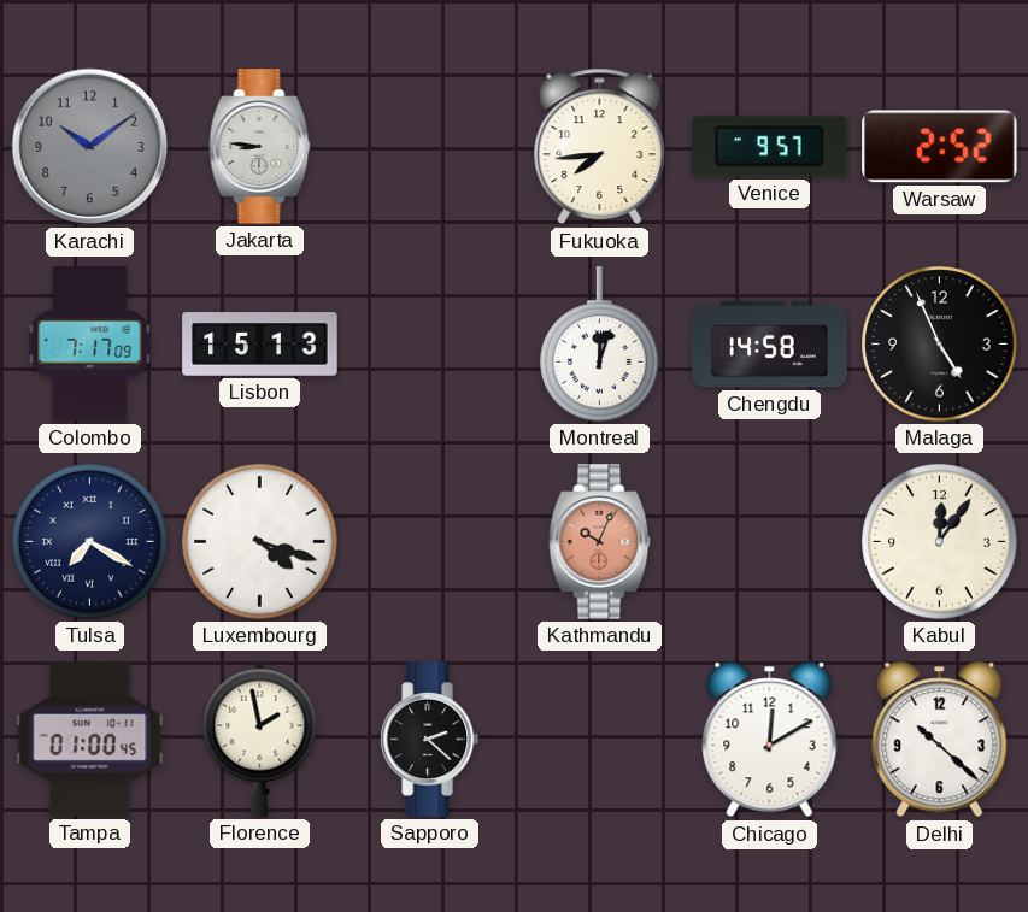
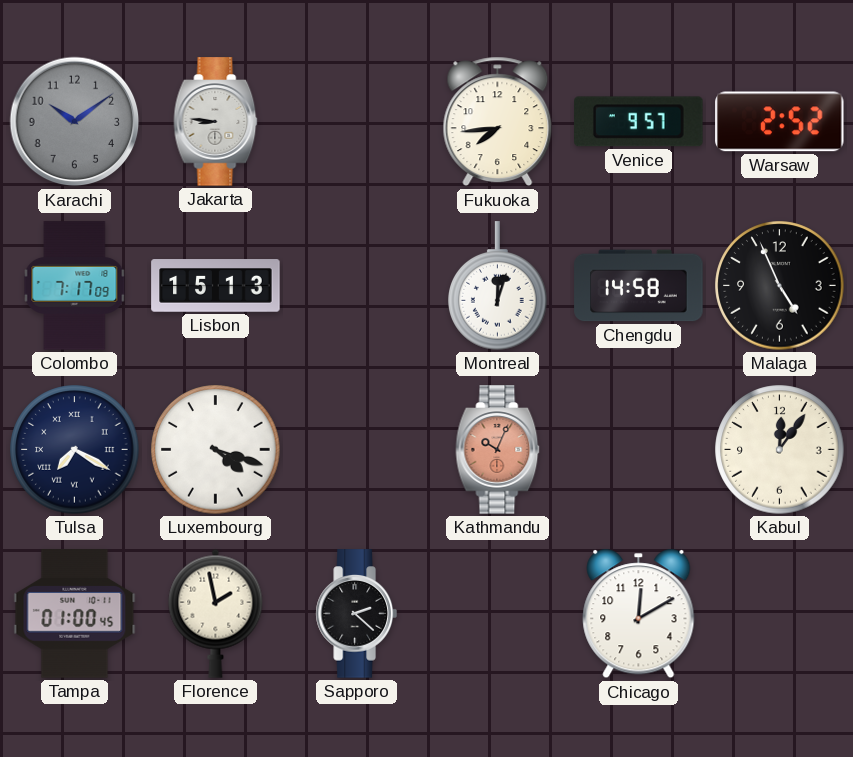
Delhi: 10:22 -> none (940, 740)
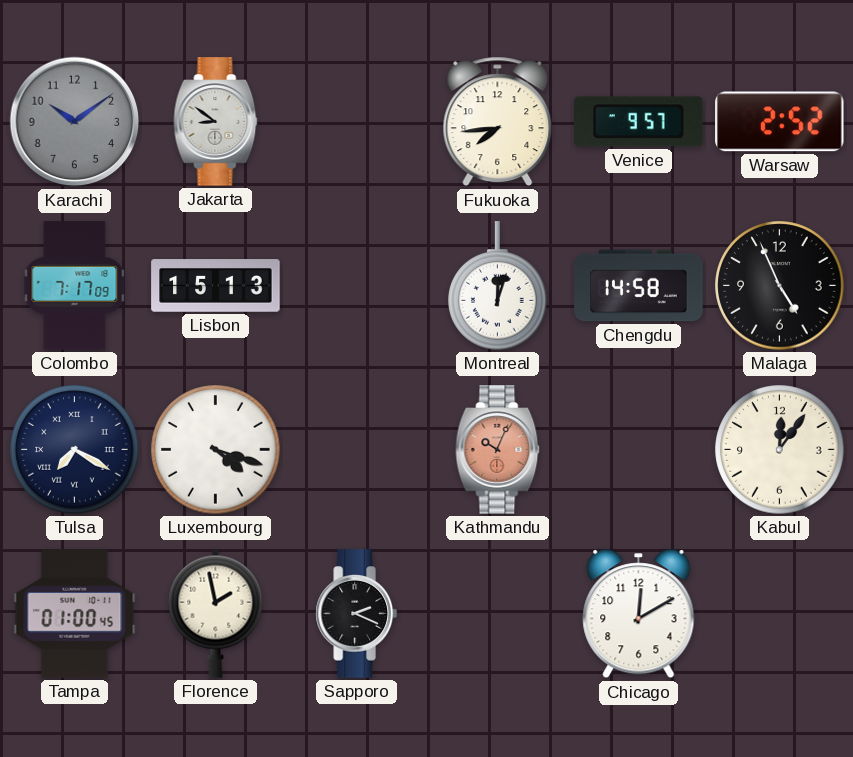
Jakarta: 8:46 -> 8:51 (216, 122)
Sapporo: 2:22 -> 2:19 (356, 614)
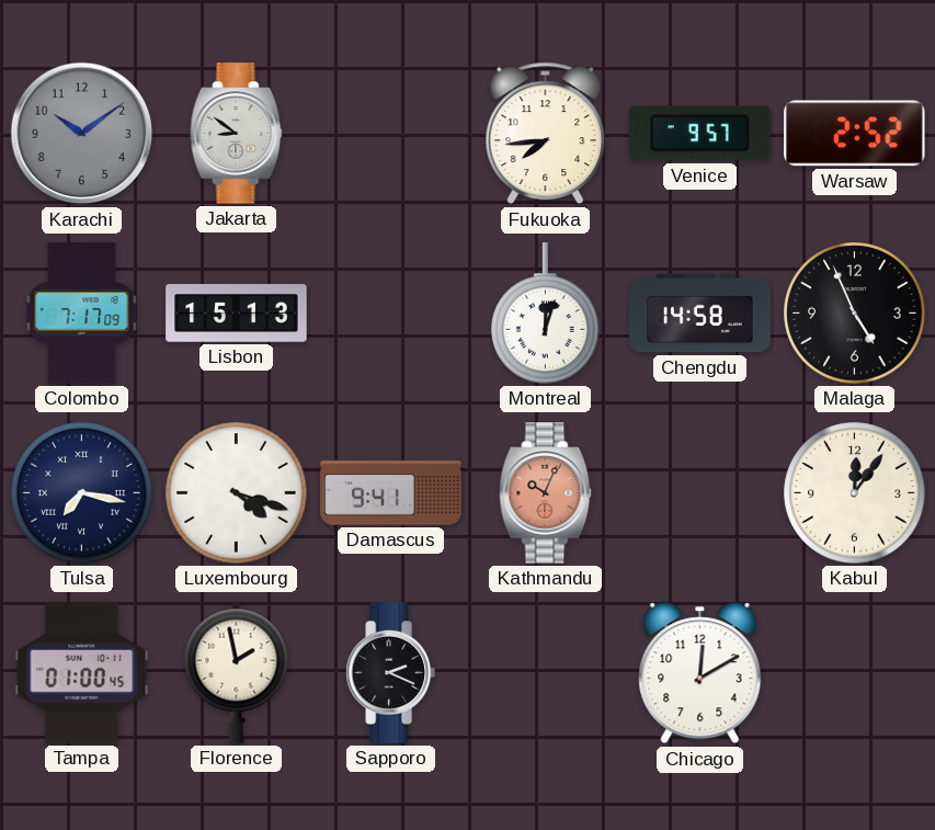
Tulsa: 7:20 -> 7:17 (82, 493)
Damascus: none -> 9:41 (391, 493)
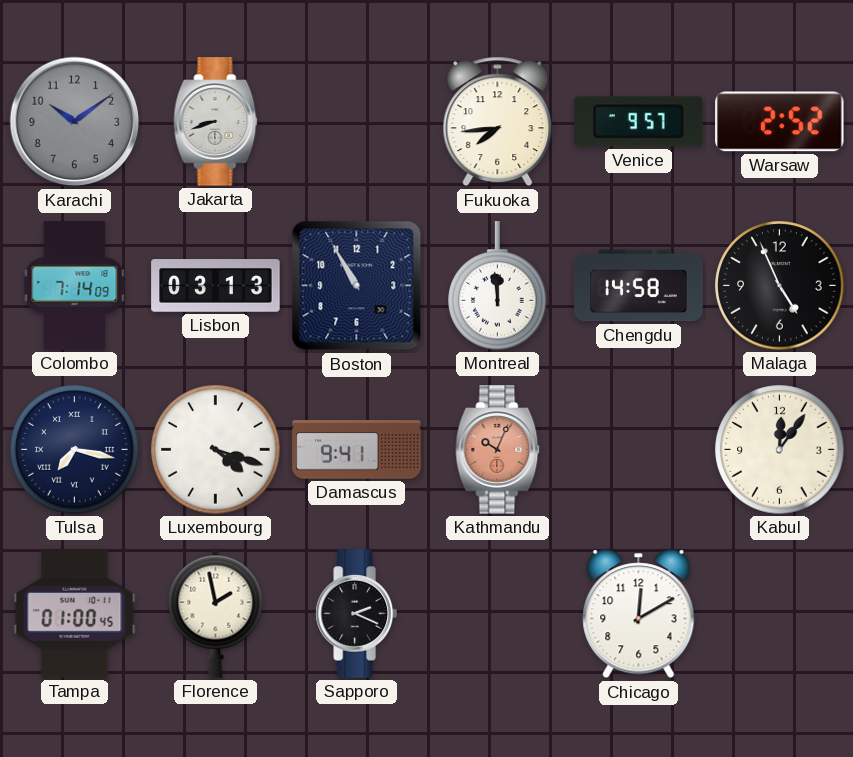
Jakarta: 8:51 -> 8:42 (216, 122)
Colombo: 7:17 -> 7:14 (75, 286)
Lisbon: 15:13 -> 03:13 (216, 286)
Boston: none -> 10:55 (357, 286)
Montreal: 12:03 -> 11:59 (498, 286)
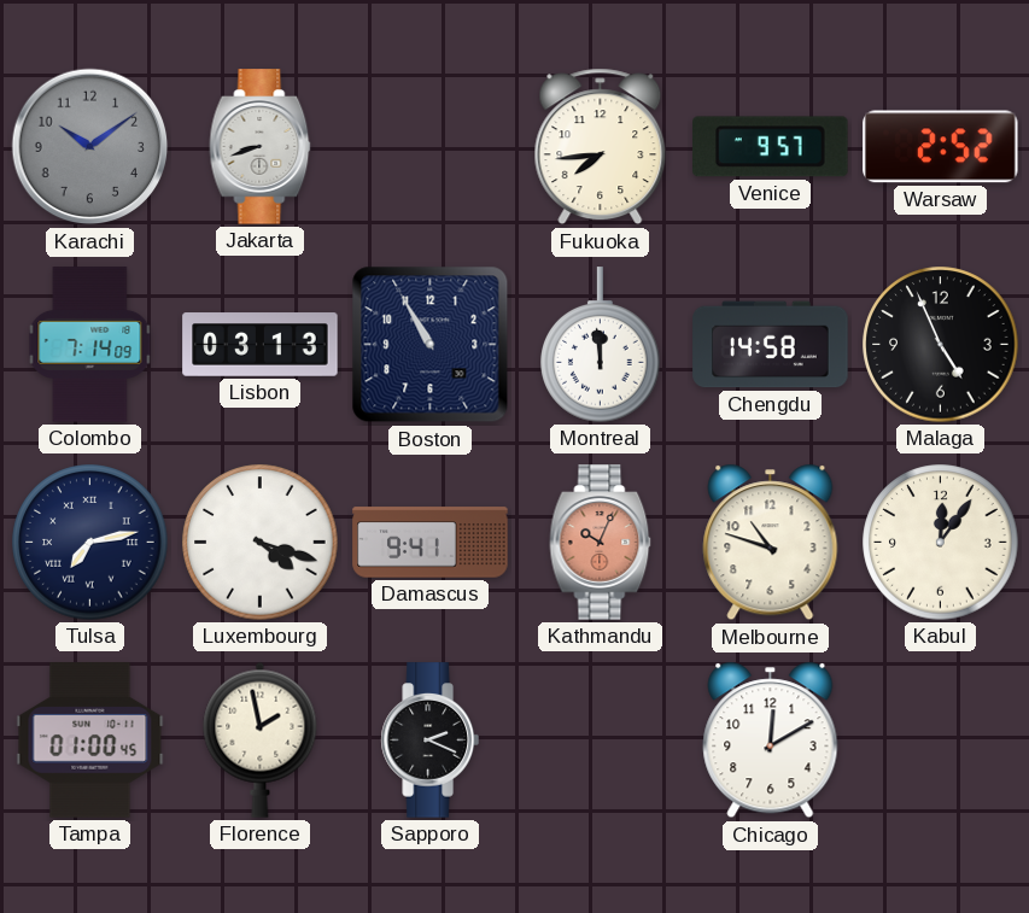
Tulsa: 7:17 -> 7:13 (90, 543)
Melbourne: none -> 10:48 (771, 543)
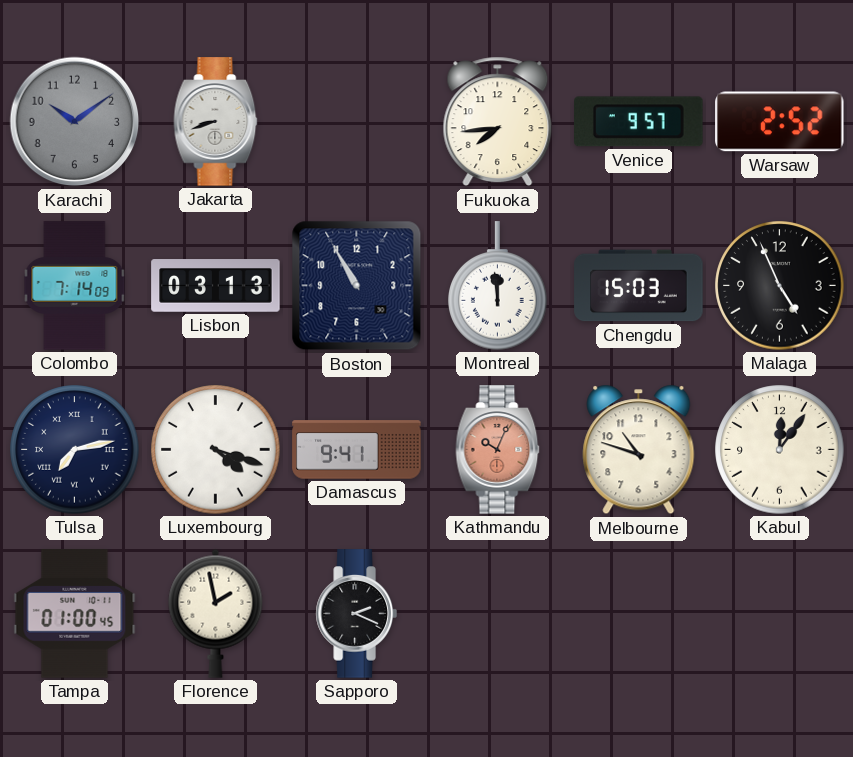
Chengdu: 14:58 -> 15:03 (639, 286)
Chicago: 12:10 -> none (771, 741)
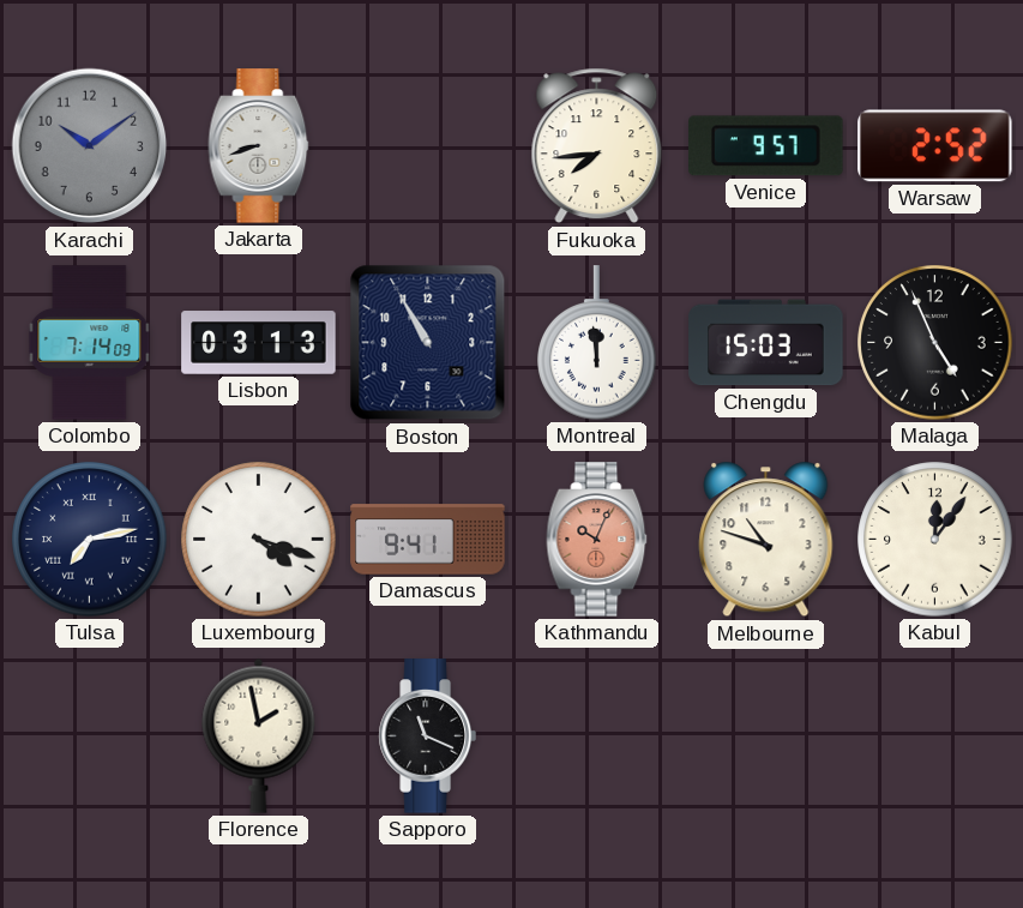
Tampa: 01:00 -> none (75, 614)
Sapporo: 2:19 -> 11:19 (427, 736)
